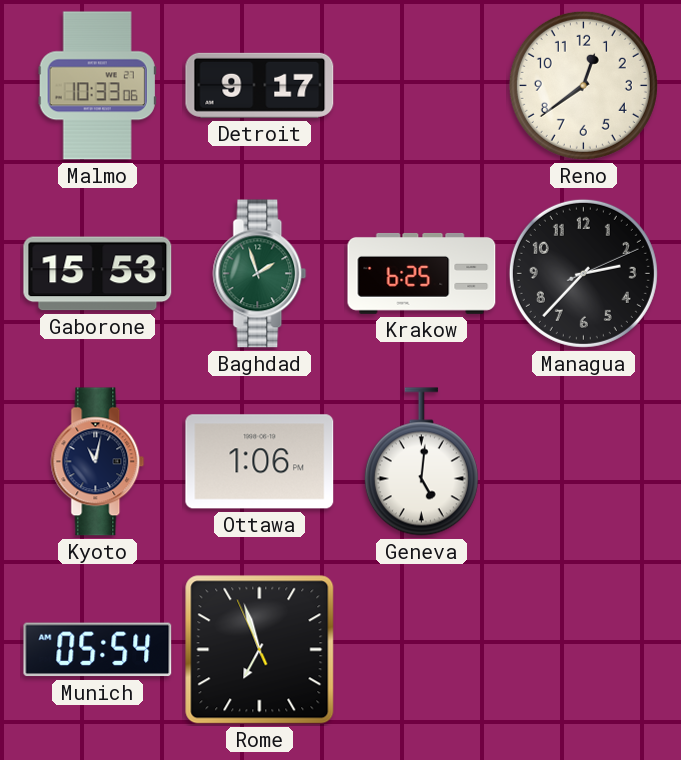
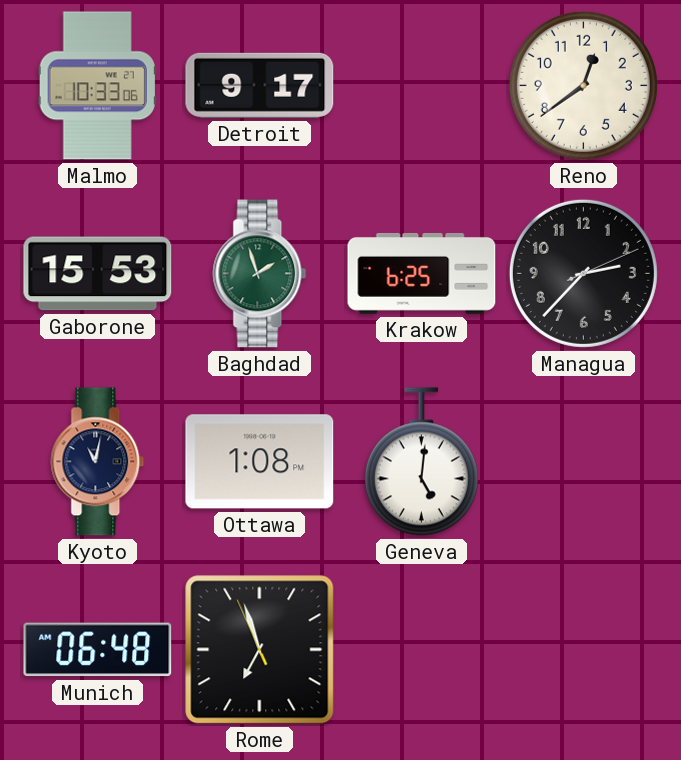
Ottawa: 1:06 -> 1:08 (260, 462)
Munich: 05:54 -> 06:48 (98, 650)
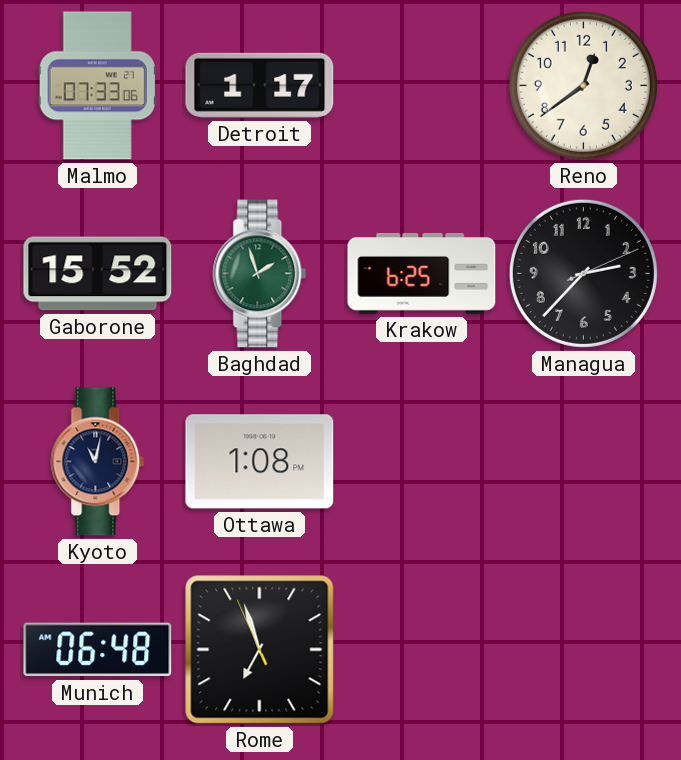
Malmo: 10:33 -> 07:33 (97, 86)
Detroit: 9:17 -> 1:17 (260, 85)
Gaborone: 15:53 -> 15:52 (98, 274)
Geneva: 5:01 -> none (421, 462)
